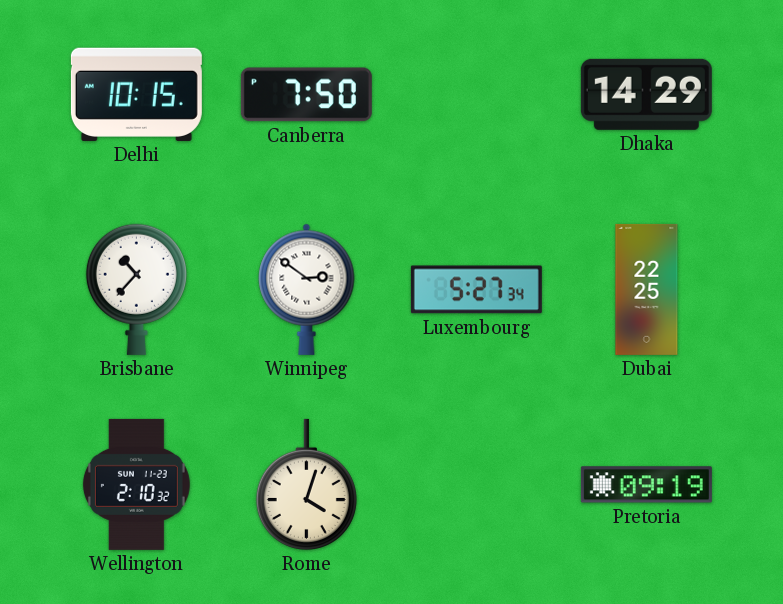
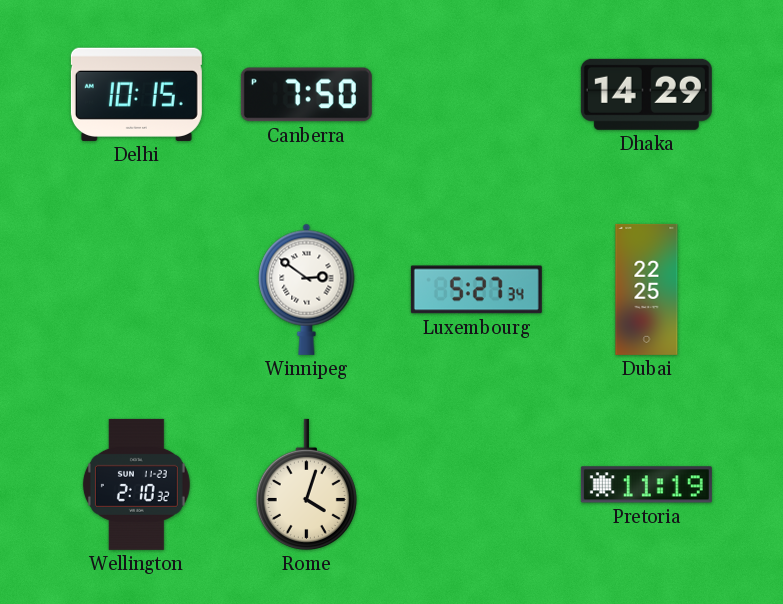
Brisbane: 10:37 -> none (136, 289)
Pretoria: 09:19 -> 11:19 (646, 485)
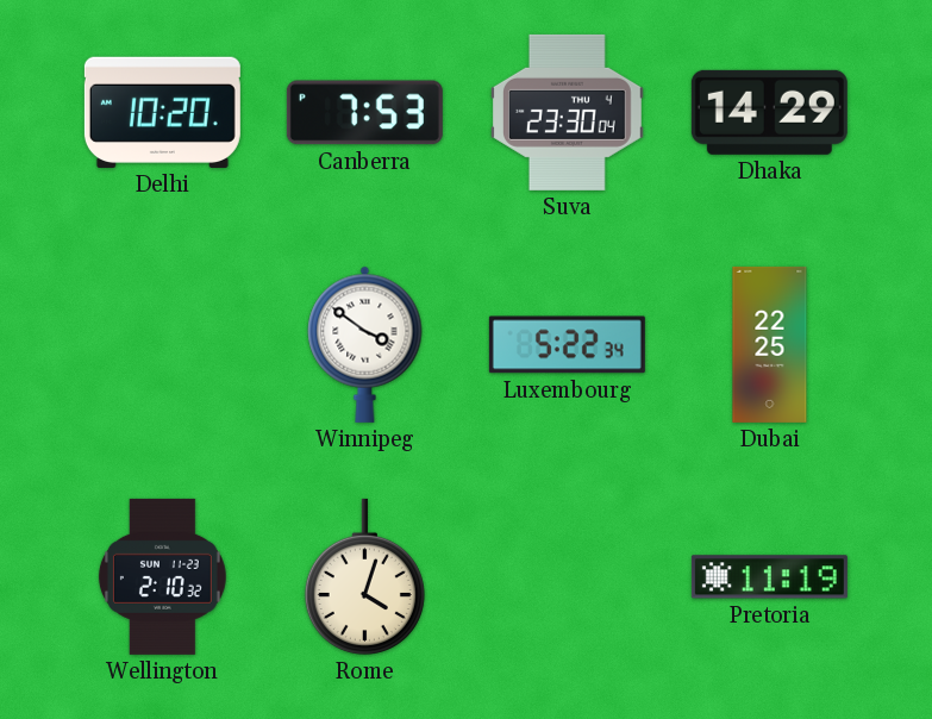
Delhi: 10:15 -> 10:20 (162, 112)
Canberra: 7:50 -> 7:53 (364, 113)
Suva: none -> 23:30 (567, 112)
Winnipeg: 2:51 -> 3:51 (365, 344)
Luxembourg: 5:27 -> 5:22 (567, 345)
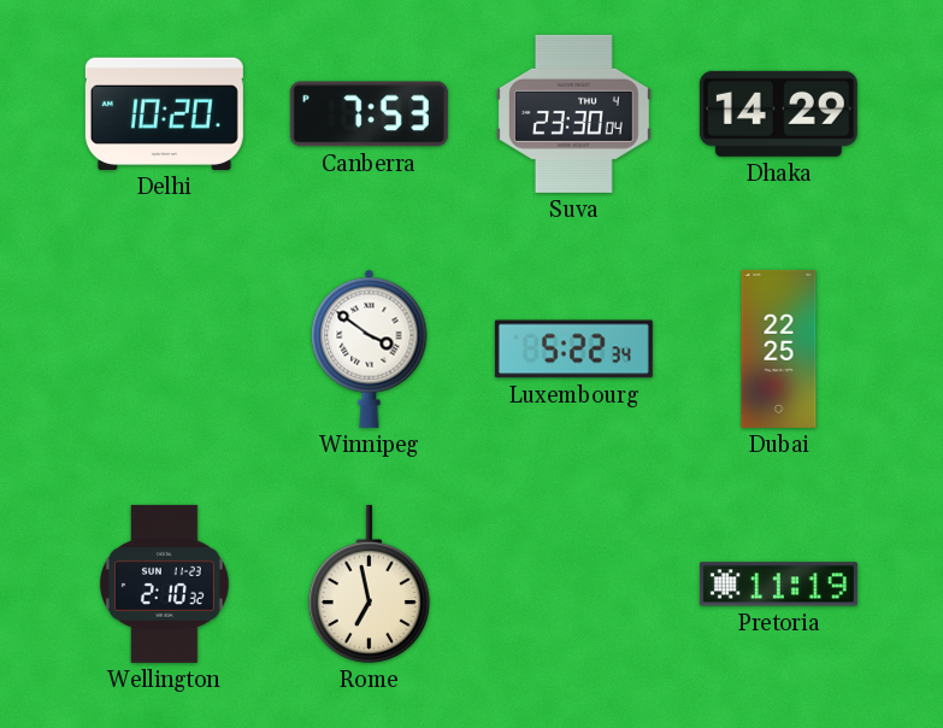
Rome: 4:03 -> 6:58 (369, 583)
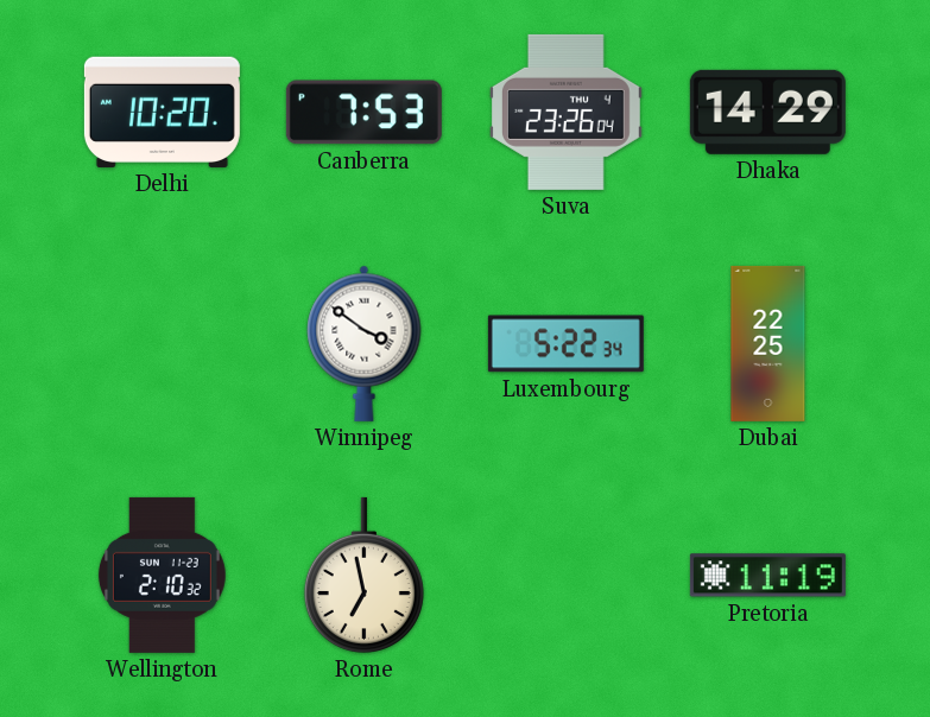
Suva: 23:30 -> 23:26 (565, 112)
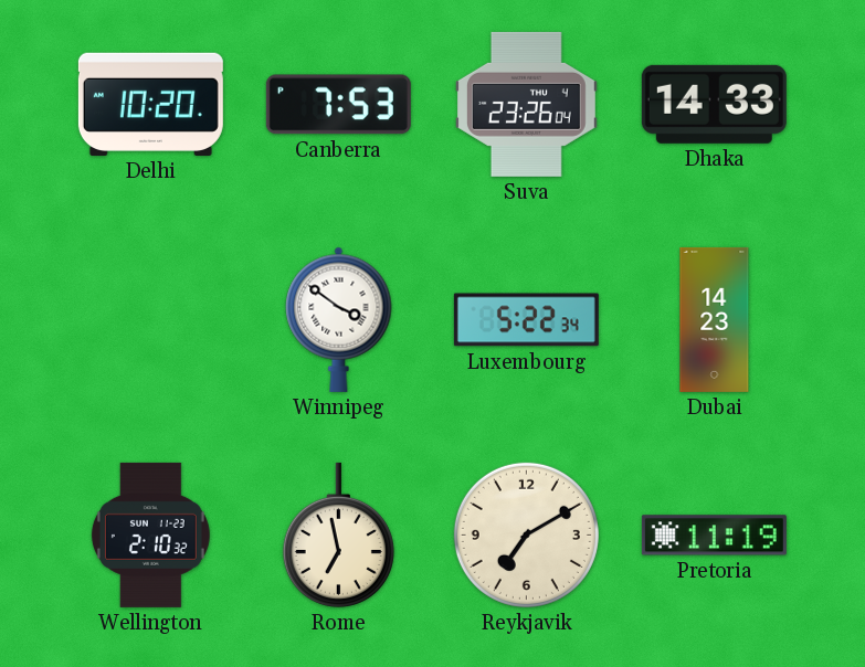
Dhaka: 14:29 -> 14:33 (714, 104)
Dubai: 22:25 -> 14:23 (715, 319)
Reykjavik: none -> 7:10 (526, 534)
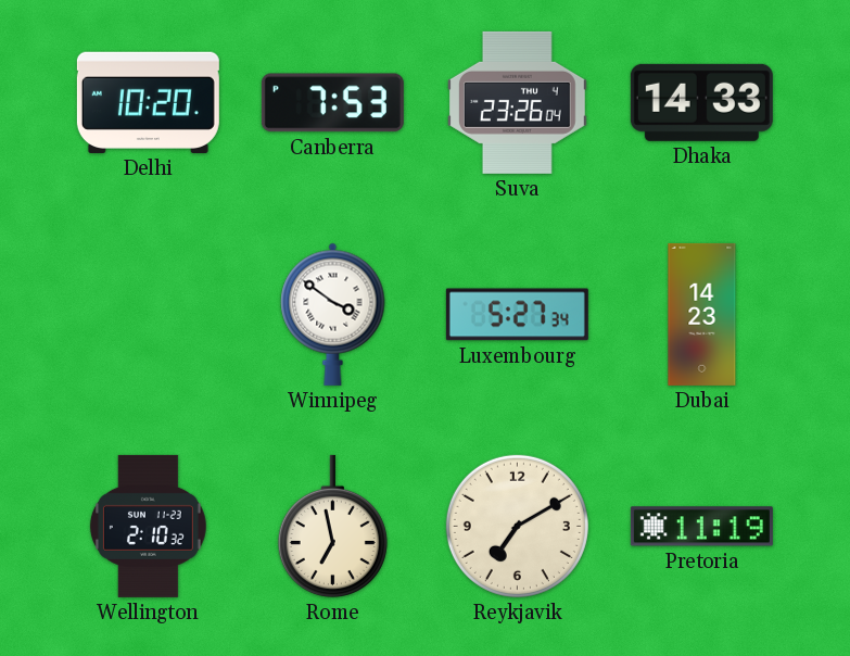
Luxembourg: 5:22 -> 5:27 (517, 315)
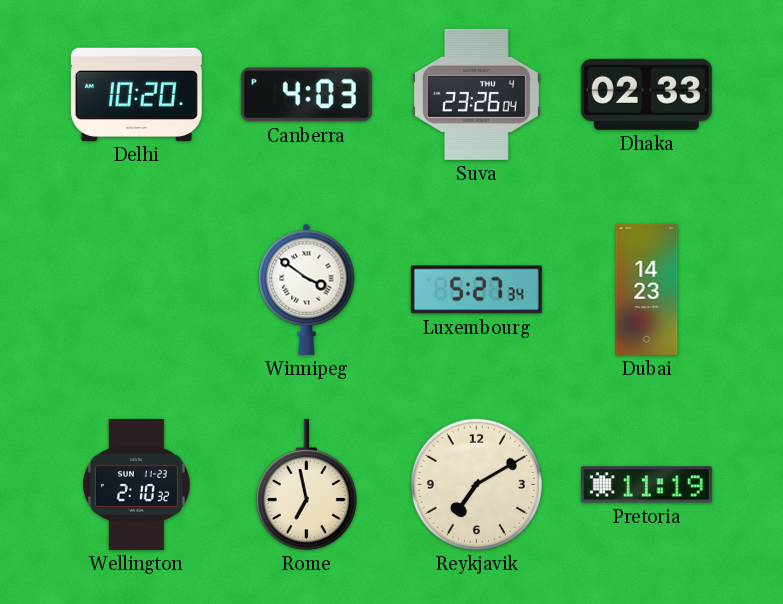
Canberra: 7:53 -> 4:03 (306, 95)
Dhaka: 14:33 -> 02:33 (646, 94)
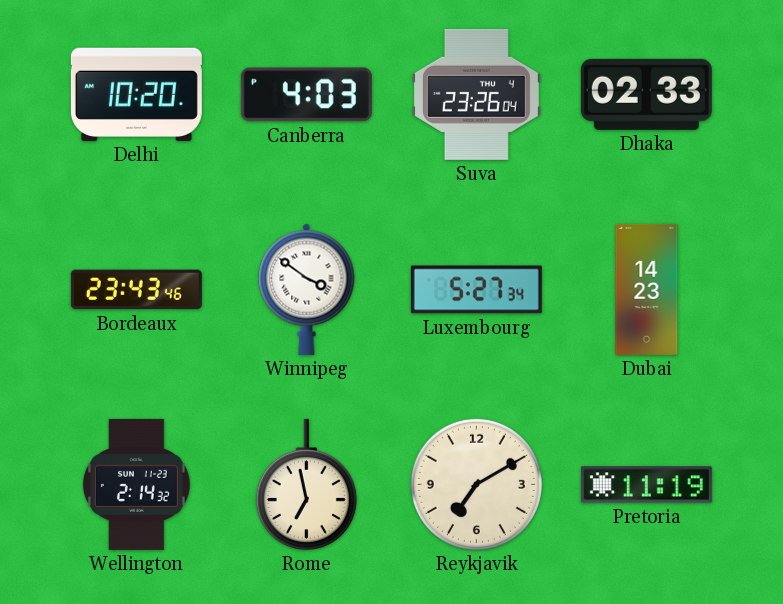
Bordeaux: none -> 23:43 (136, 290)
Wellington: 2:10 -> 2:14 (136, 484)
